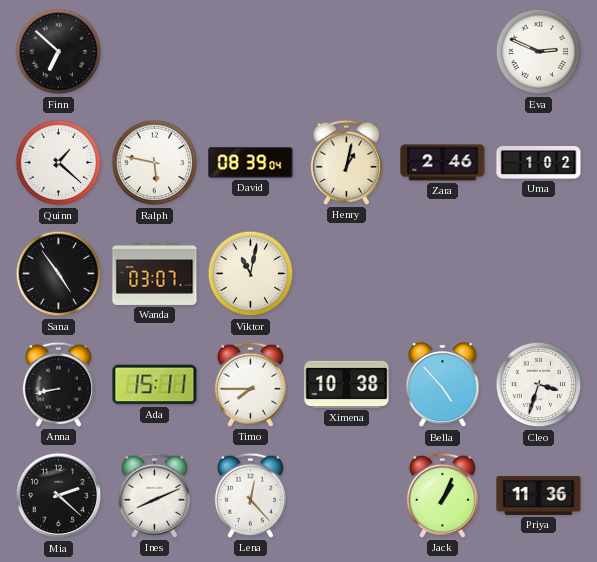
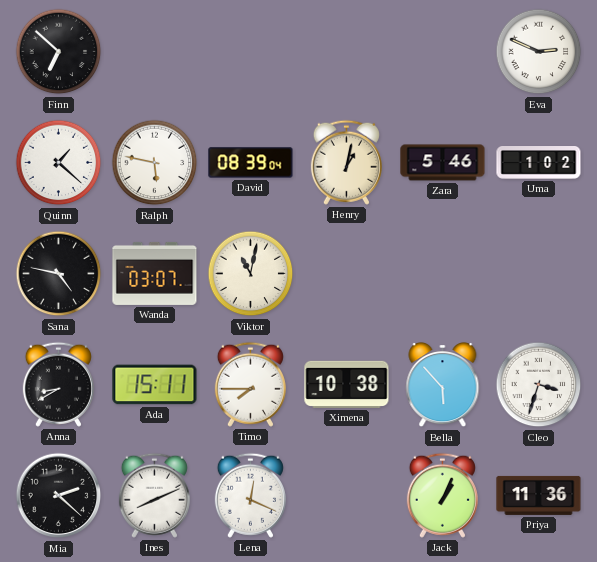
Zara: 2:46 -> 5:46 (443, 163)
Sana: 4:54 -> 4:47 (59, 274)
Anna: 8:43 -> 8:40 (58, 384)
Bella: 4:53 -> 5:53 (443, 386)
Lena: 12:23 -> 12:19 (250, 495)
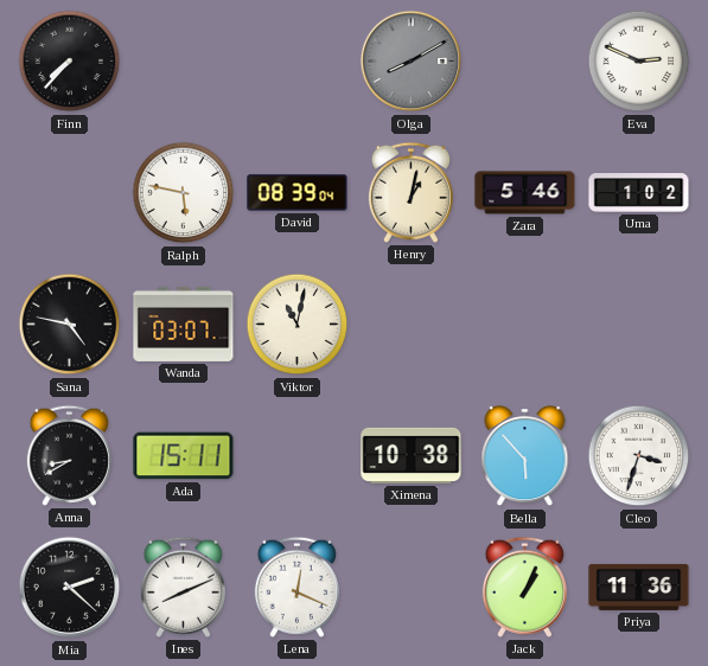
Finn: 6:52 -> 7:37 (70, 62)
Olga: none -> 8:10 (412, 62)
Quinn: 1:22 -> none (59, 163)
Timo: 7:45 -> none (250, 384)
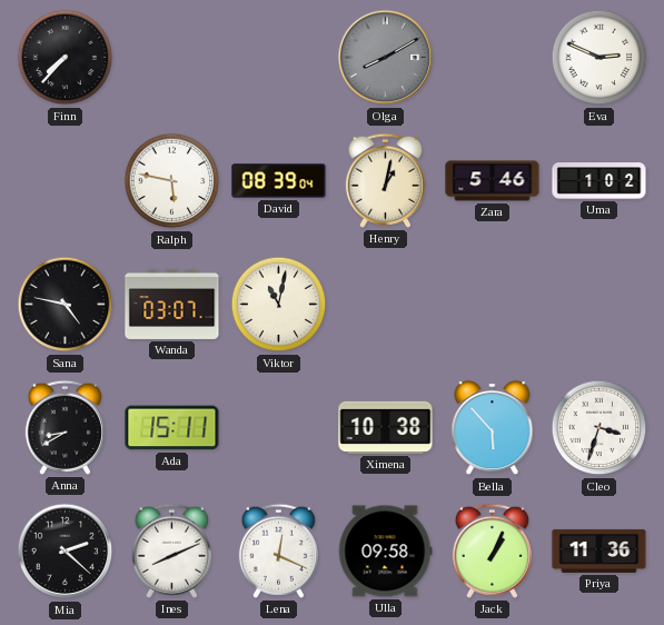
Ulla: none -> 09:58 (385, 552)
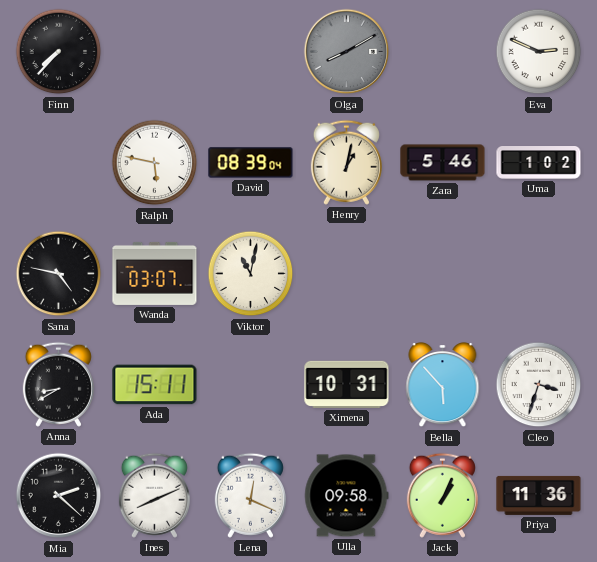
Ximena: 10:38 -> 10:31 (347, 384)
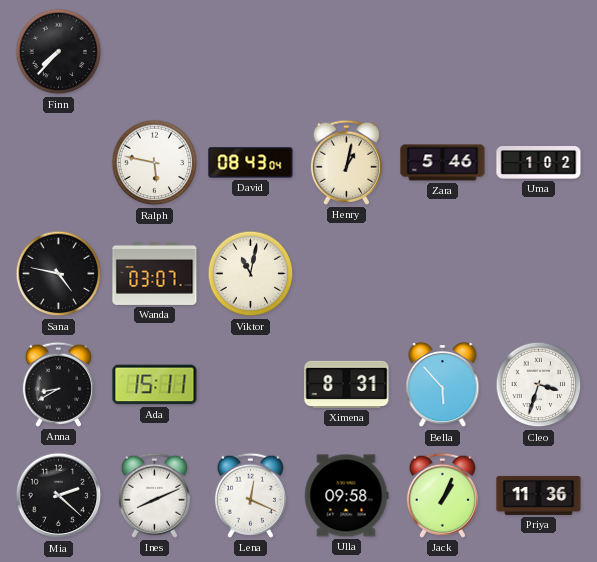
Olga: 8:10 -> none (347, 52)
Eva: 2:49 -> none (539, 52)
David: 08:39 -> 08:43 (251, 163)
Ximena: 10:31 -> 8:31 (347, 384)
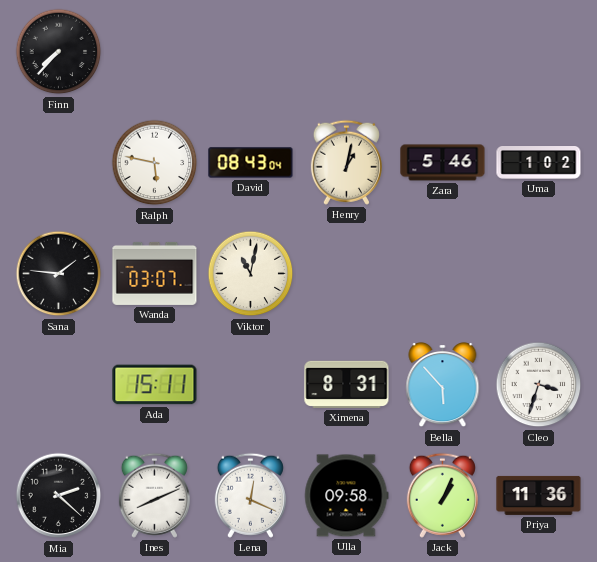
Sana: 4:47 -> 1:46 (59, 274)
Anna: 8:40 -> none (58, 384)
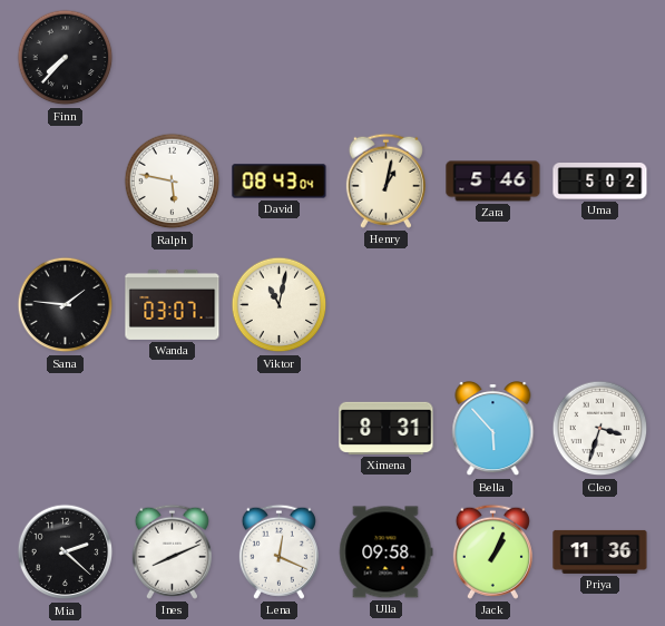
Uma: 1:02 -> 5:02 (600, 182)
Ada: 15:11 -> none (155, 385)
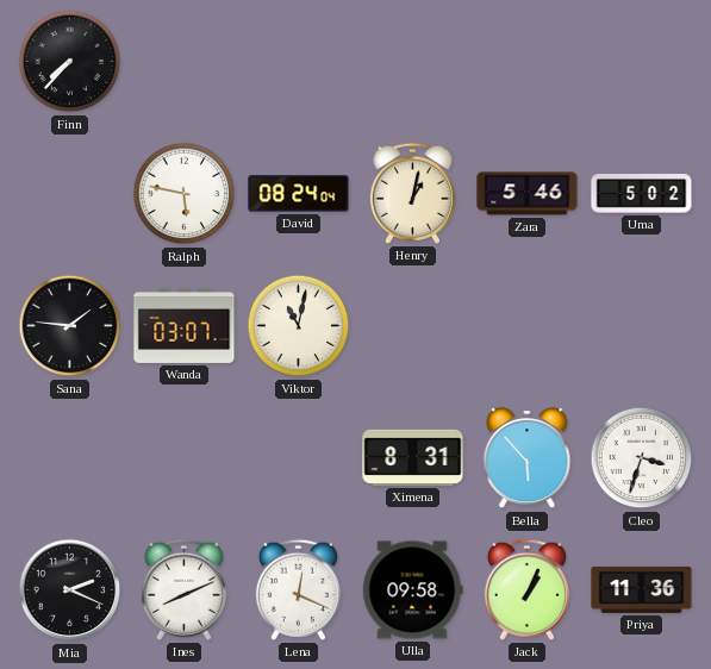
David: 08:43 -> 08:24 (299, 194)
Mia: 2:22 -> 2:19 (70, 590)
